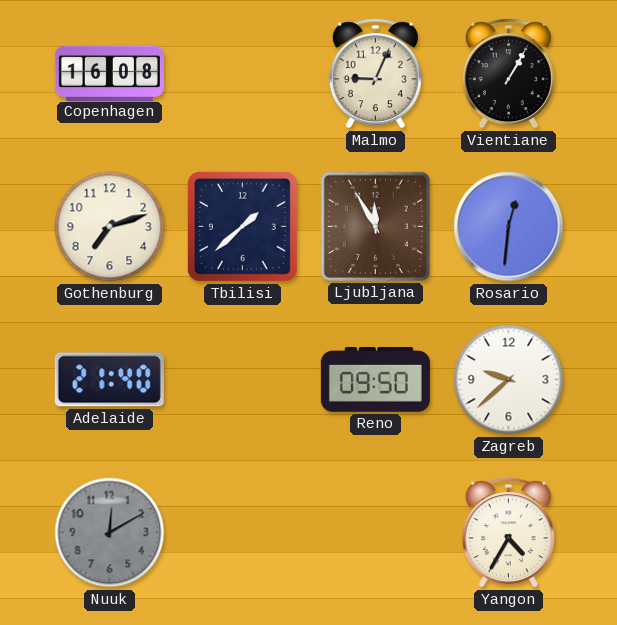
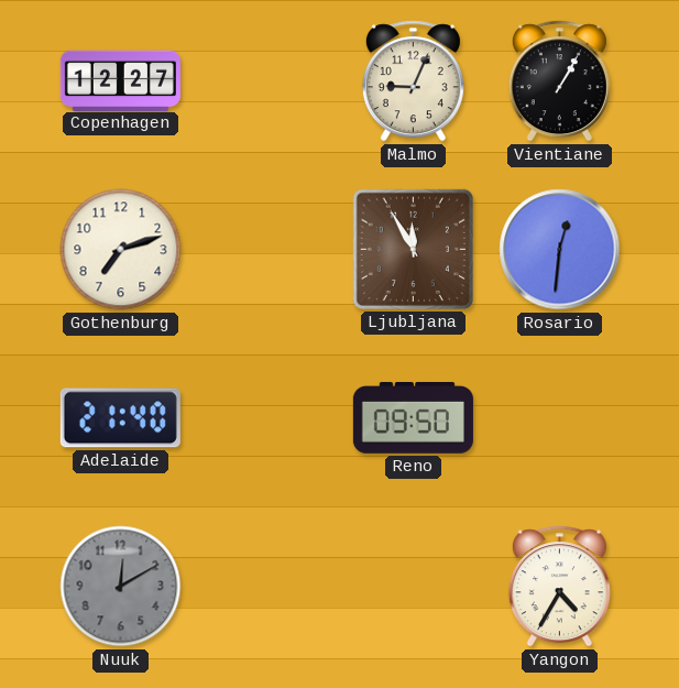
Copenhagen: 16:08 -> 12:27 (120, 80)
Tbilisi: 1:38 -> none (242, 226)
Zagreb: 9:38 -> none (509, 380)
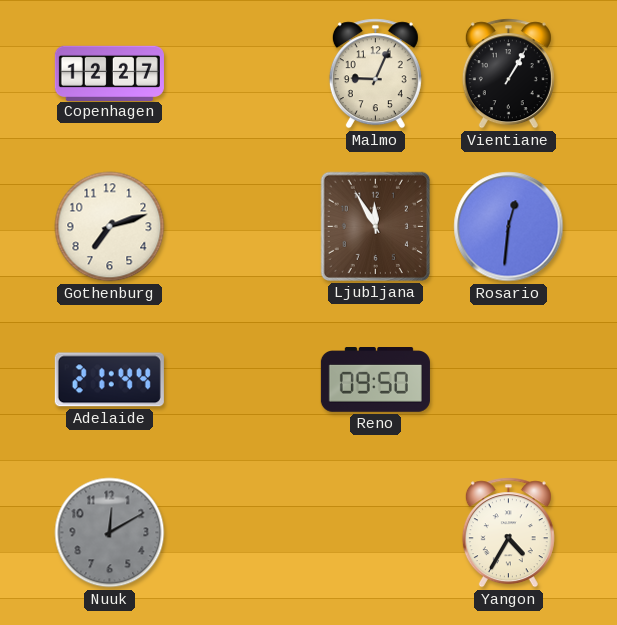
Adelaide: 21:40 -> 21:44 (109, 380)
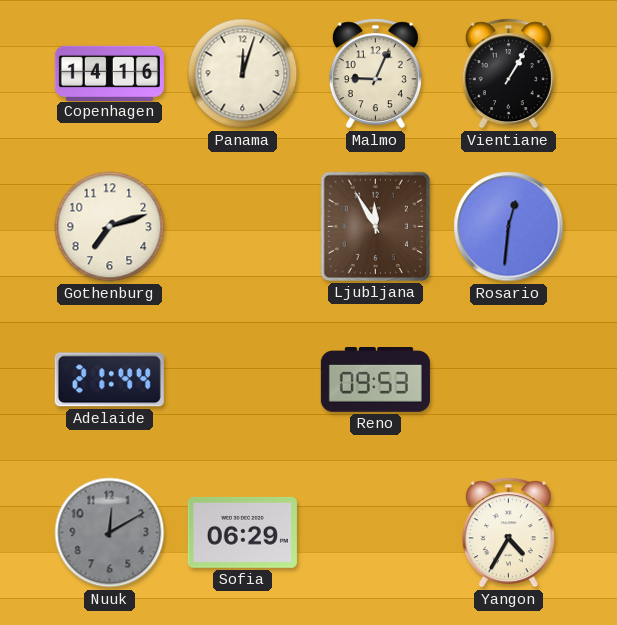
Copenhagen: 12:27 -> 14:16 (109, 73)
Panama: none -> 12:03 (243, 74)
Reno: 09:50 -> 09:53 (375, 380)
Sofia: none -> 06:29 (242, 532)
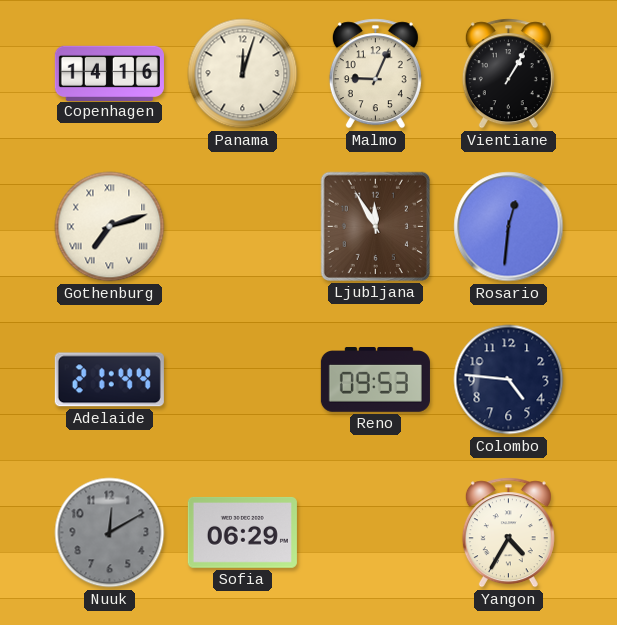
Gothenburg numerals: Arabic -> Roman (110, 227)
Colombo: none -> 4:46 (509, 380)
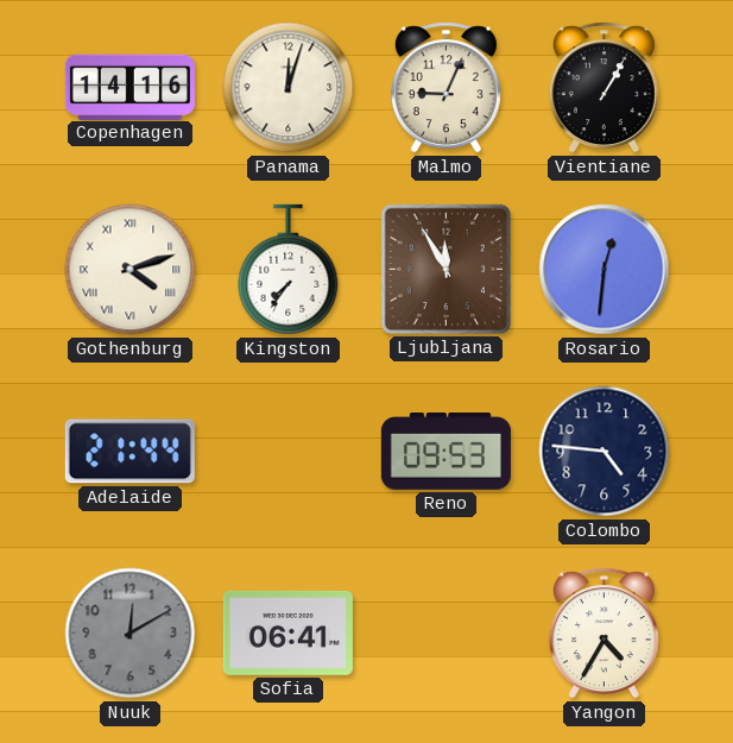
Gothenburg: 7:12 -> 4:12 (131, 270)
Kingston: none -> 7:36 (289, 270)
Sofia: 06:29 -> 06:41 (287, 632)
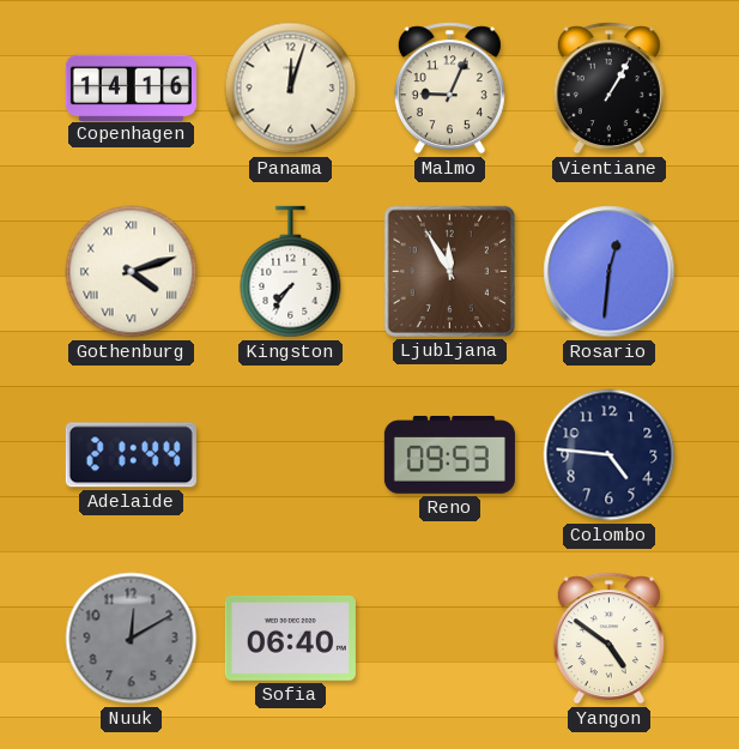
Sofia: 06:41 -> 06:40 (290, 638)
Yangon: 4:35 -> 4:51 (608, 639)
